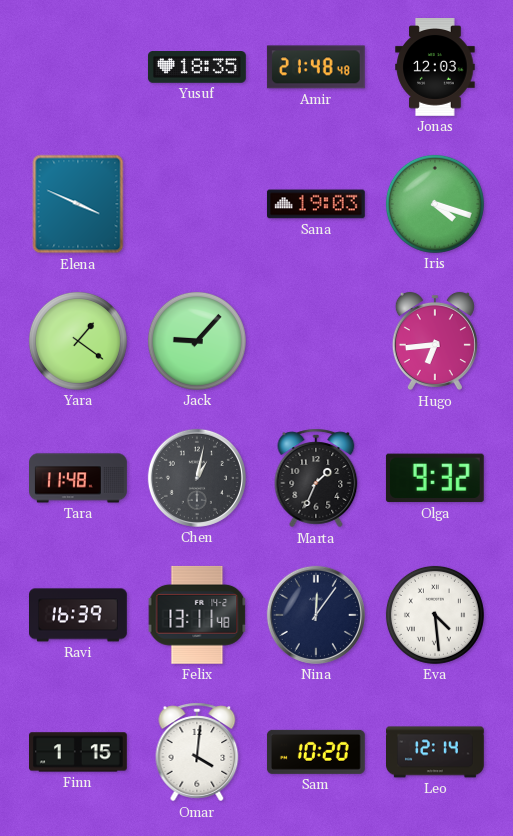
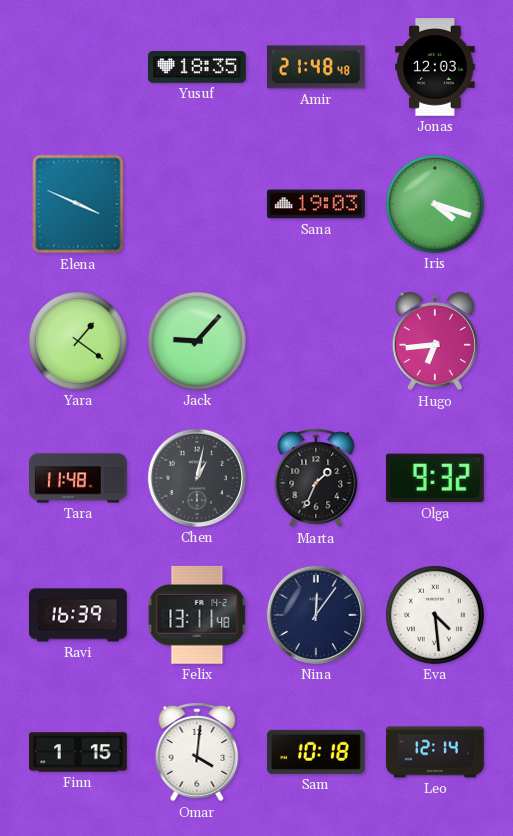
Sam: 10:20 -> 10:18 (316, 752)
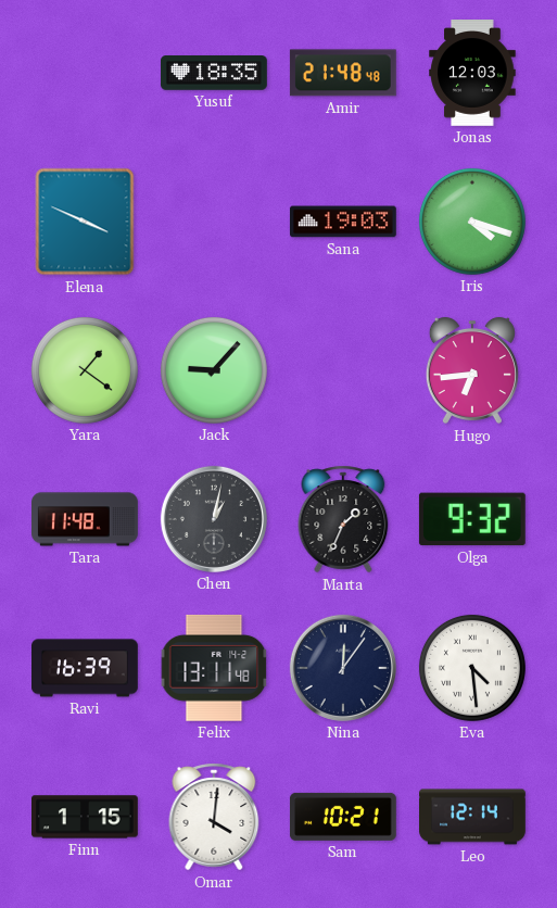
Sam: 10:18 -> 10:21 (343, 817)
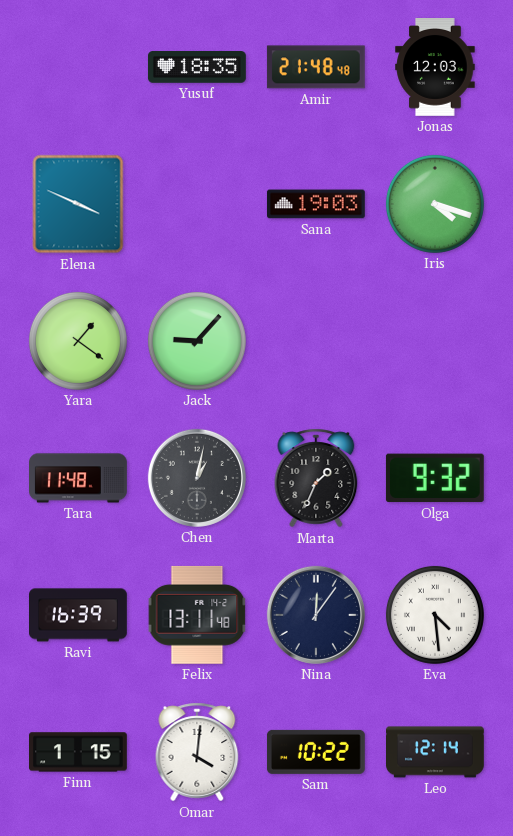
Hugo: 6:44 -> none (472, 370)
Sam: 10:21 -> 10:22 (316, 752)
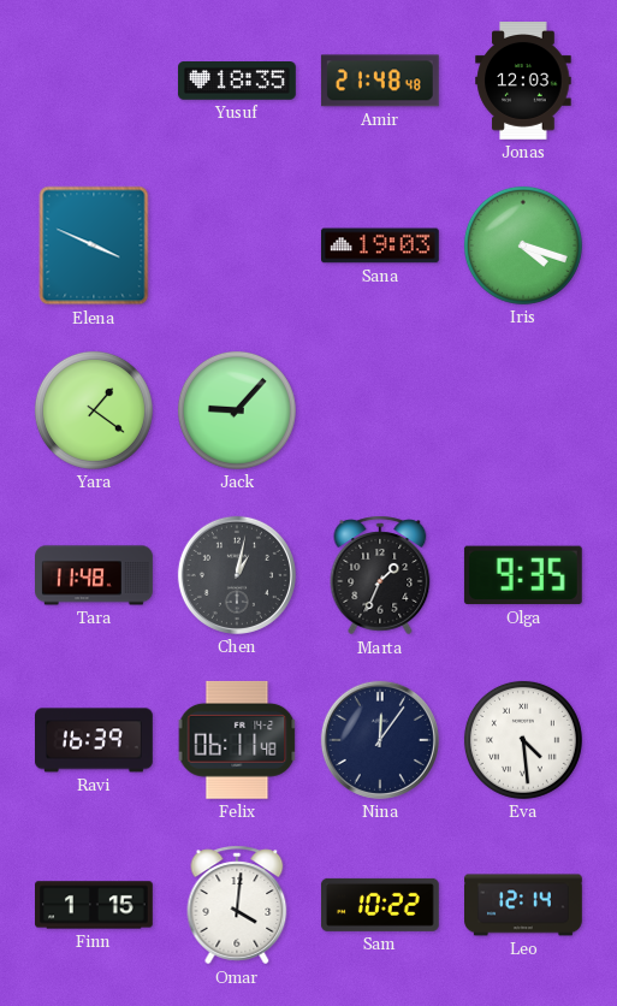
Olga: 9:32 -> 9:35 (523, 575)
Felix: 13:11 -> 06:11 (237, 740)
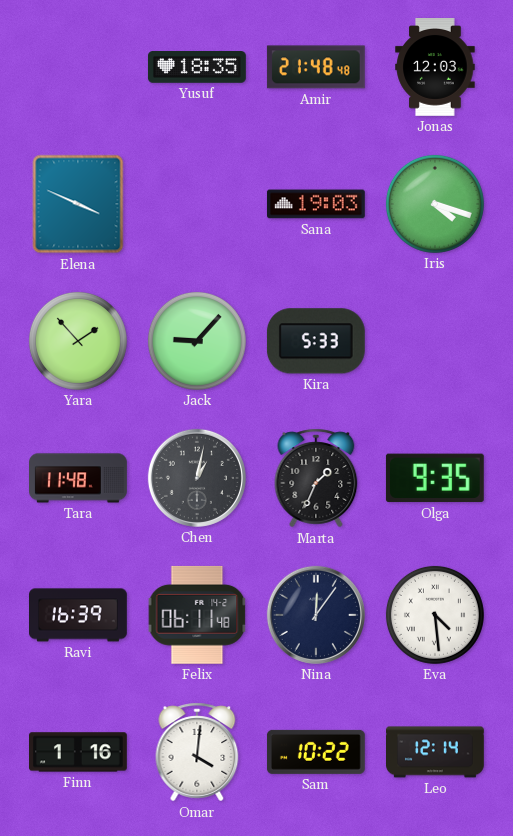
Yara: 1:21 -> 1:53 (78, 341)
Kira: none -> 5:33 (316, 341)
Finn: 1:15 -> 1:16 (79, 752)
